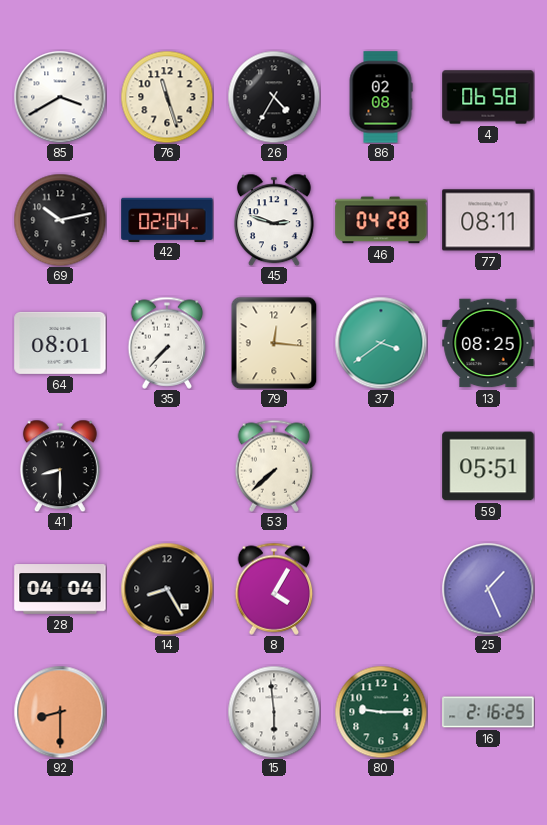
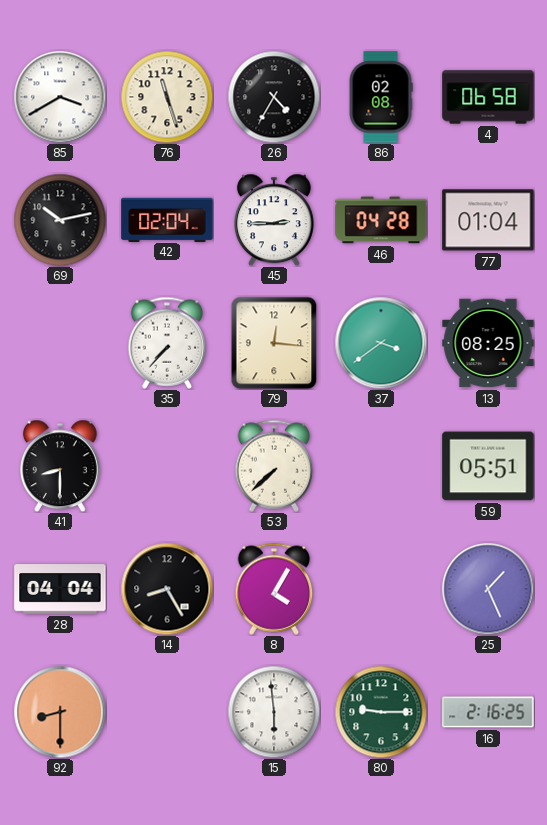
45: 2:48 -> 2:45 (274, 220)
77: 08:11 -> 01:04 (488, 220)
64: 08:01 -> none (60, 343)
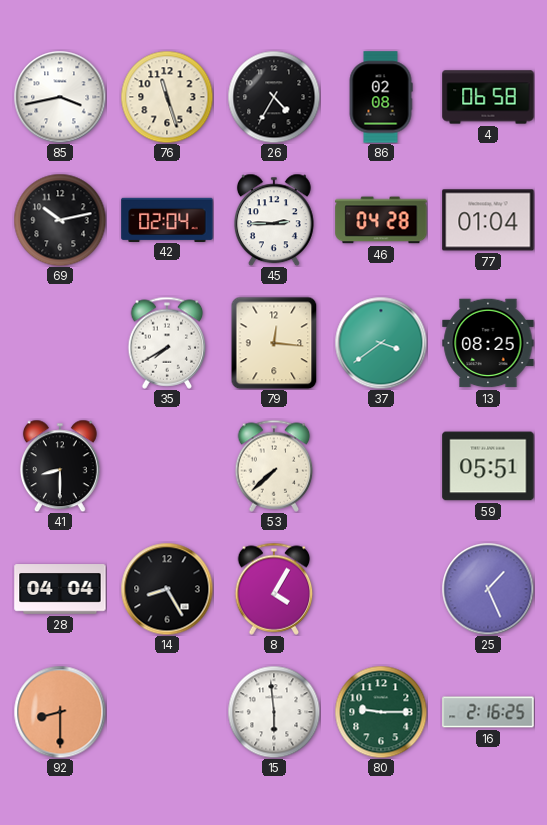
85: 3:40 -> 3:43 (60, 97)
35: 7:37 -> 7:40 (167, 343)
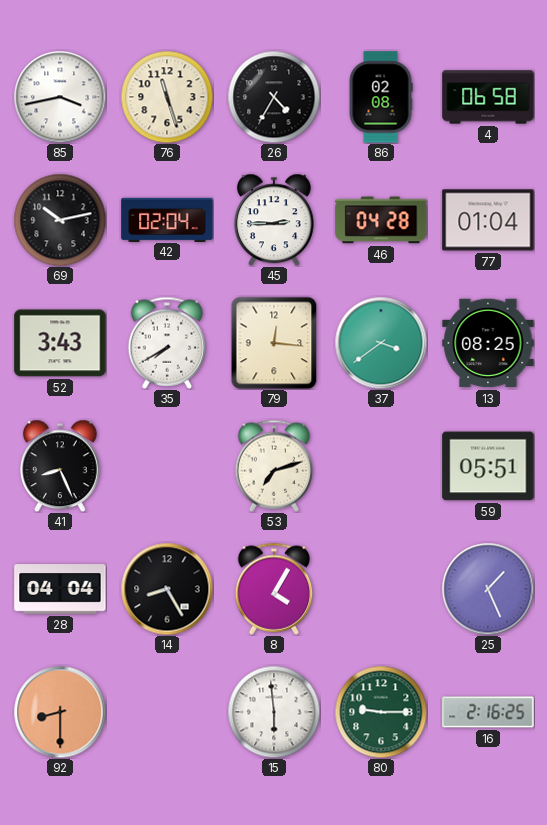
52: none -> 3:43 (60, 343)
41: 8:30 -> 8:26 (60, 466)
53: 7:38 -> 7:12 (274, 466)
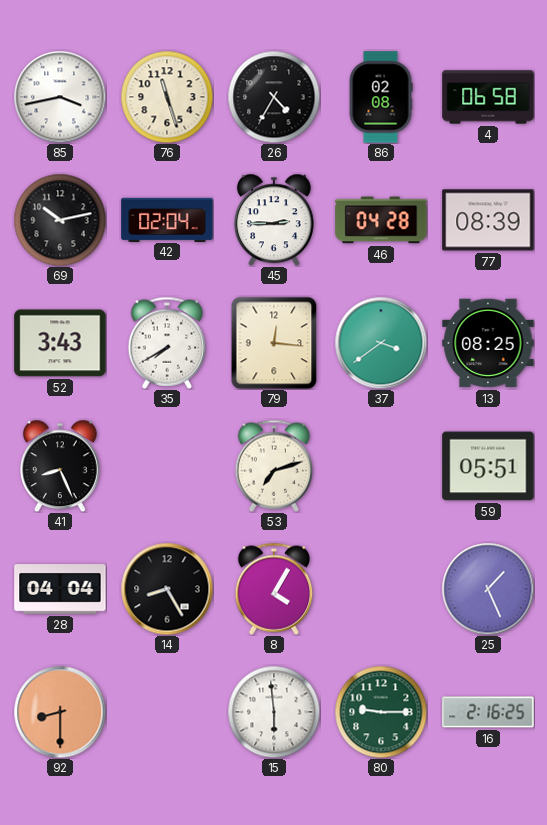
77: 01:04 -> 08:39 (488, 220)
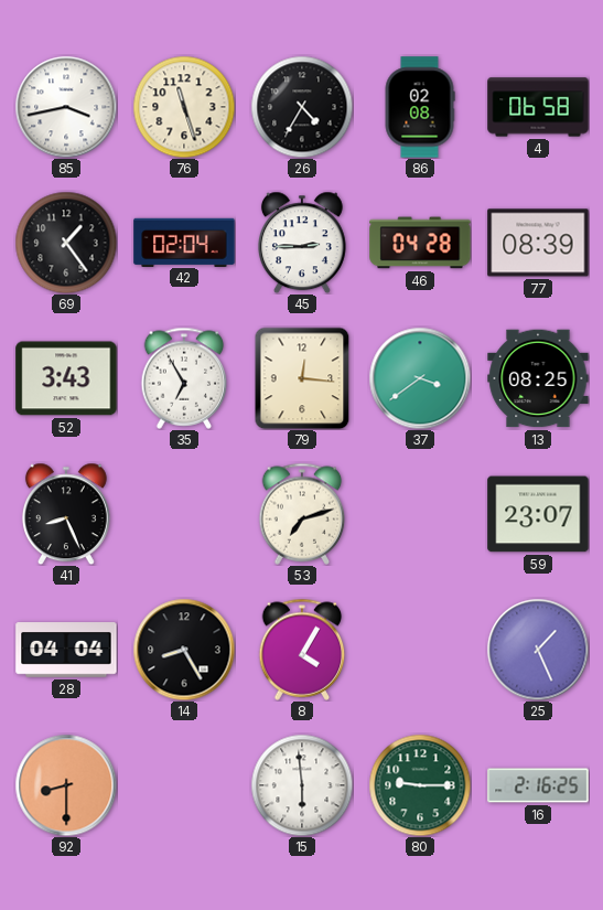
69: 10:13 -> 1:24 (66, 243)
35: 7:40 -> 6:55 (184, 378)
59: 05:51 -> 23:07 (538, 514)
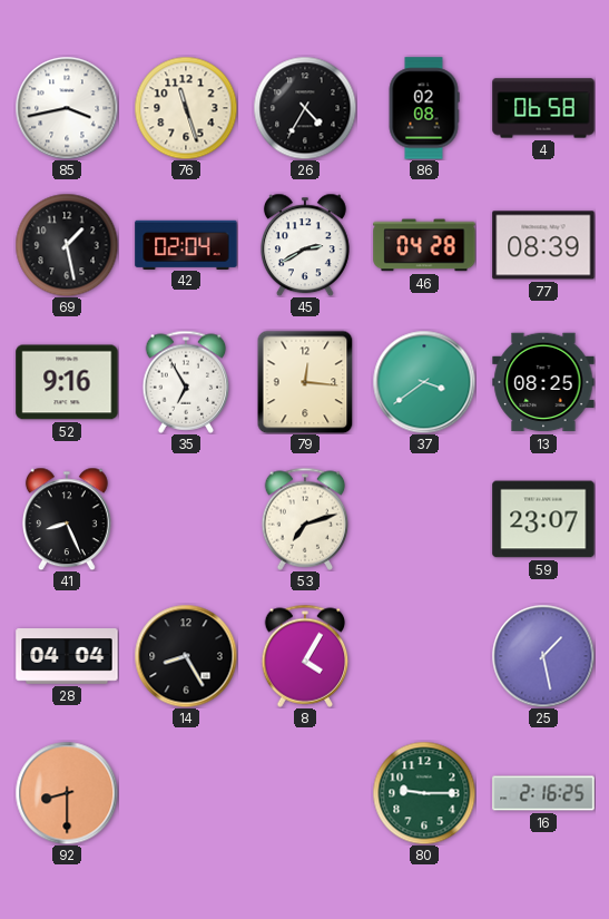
69: 1:24 -> 1:28 (67, 245)
45: 2:45 -> 2:40 (305, 245)
52: 3:43 -> 9:16 (67, 382)
25: 1:26 -> 1:28 (543, 656)
15: 5:59 -> none (302, 785)
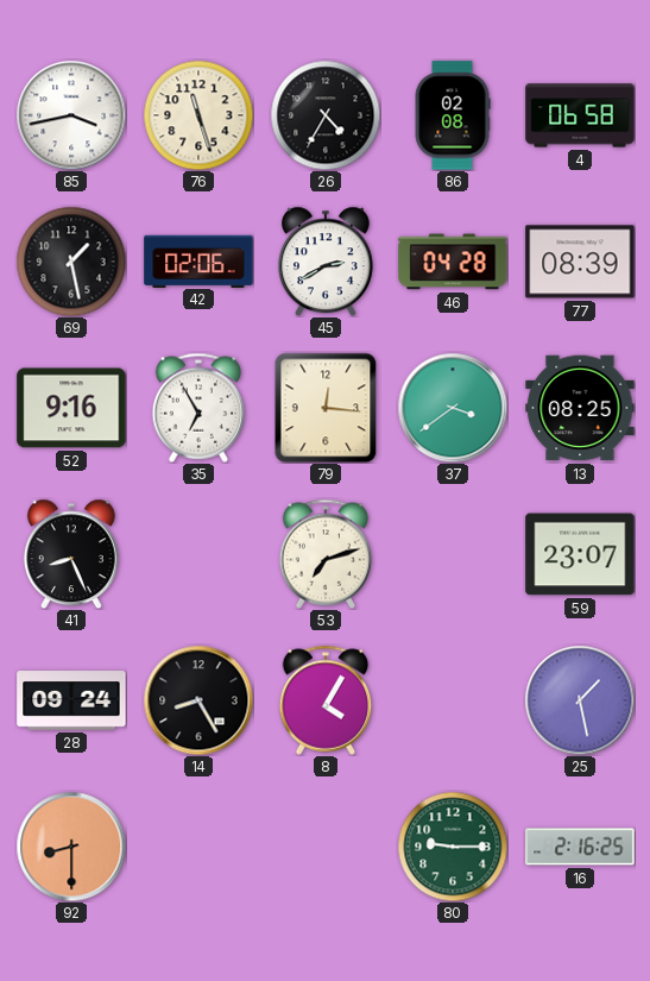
42: 02:04 -> 02:06 (198, 260)
28: 04:04 -> 09:24 (71, 700)
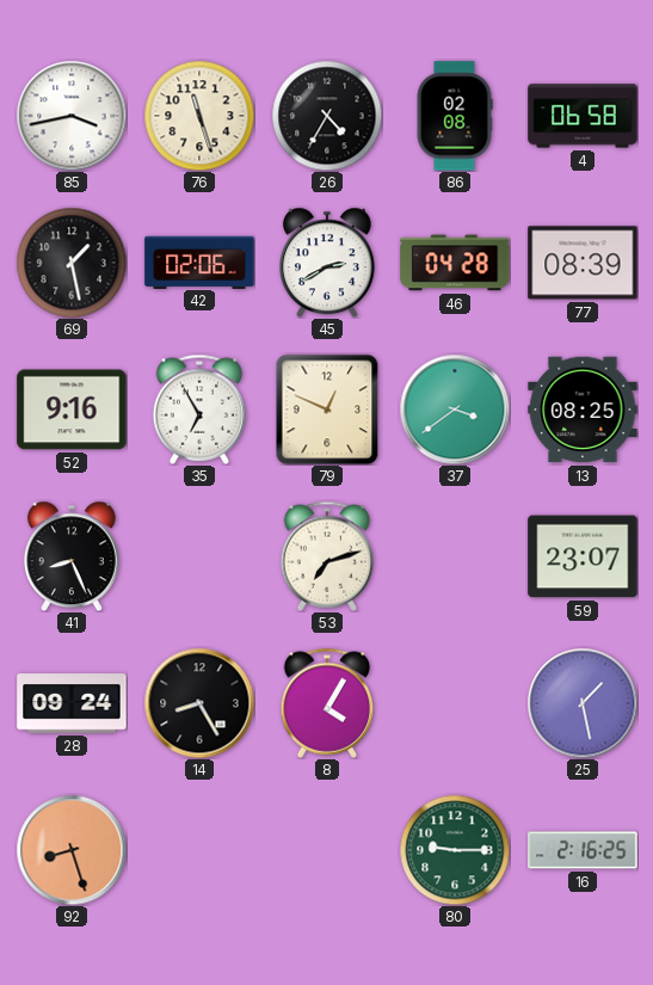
79: 12:16 -> 12:49 (327, 410)
92: 8:30 -> 8:27 (72, 850)
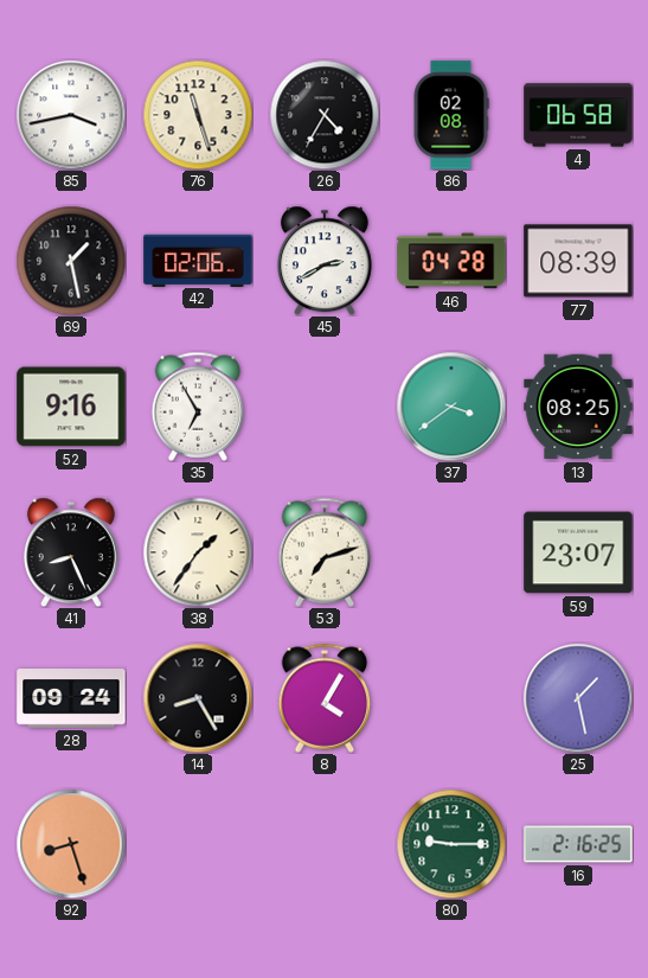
79: 12:49 -> none (327, 410)
38: none -> 1:36 (198, 552)
